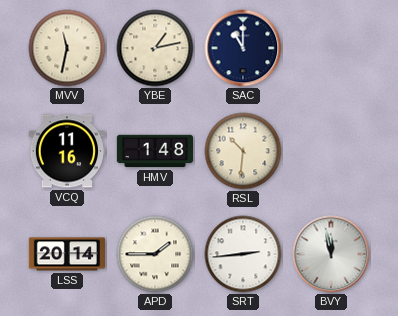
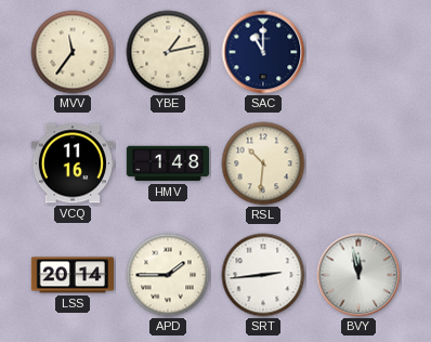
MVV: 11:32 -> 11:36 (73, 52)
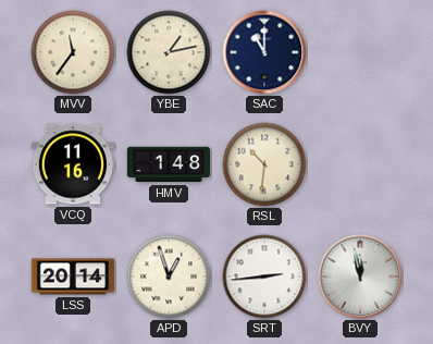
APD: 1:45 -> 12:57 (169, 277)
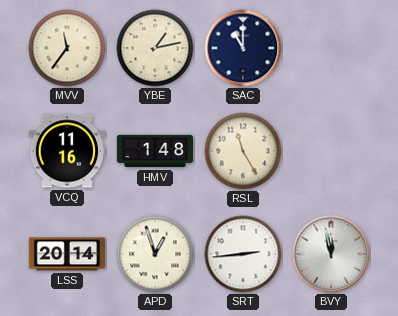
RSL: 10:31 -> 11:25 (243, 151)
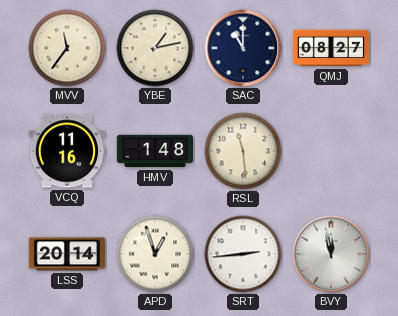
QMJ: none -> 08:27 (331, 48)
RSL: 11:25 -> 11:29 (243, 151)
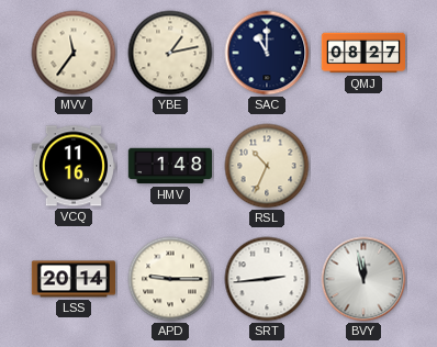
RSL: 11:29 -> 10:34 (267, 166)
APD: 12:57 -> 9:15 (170, 279)
